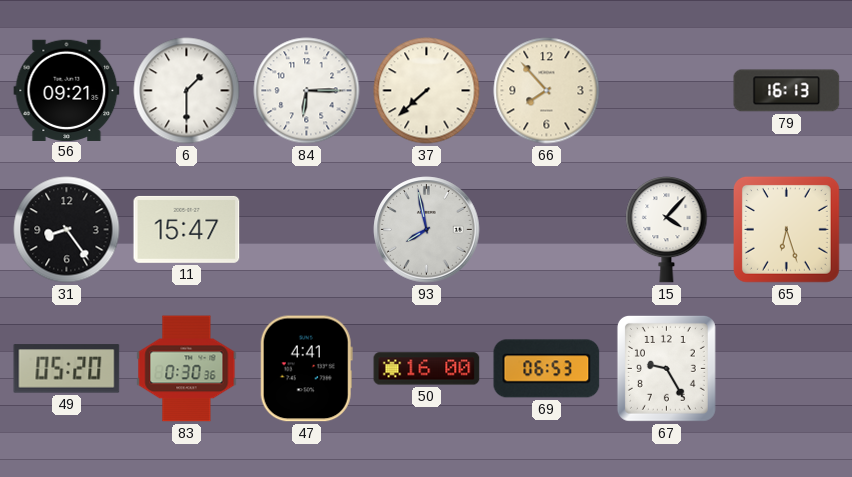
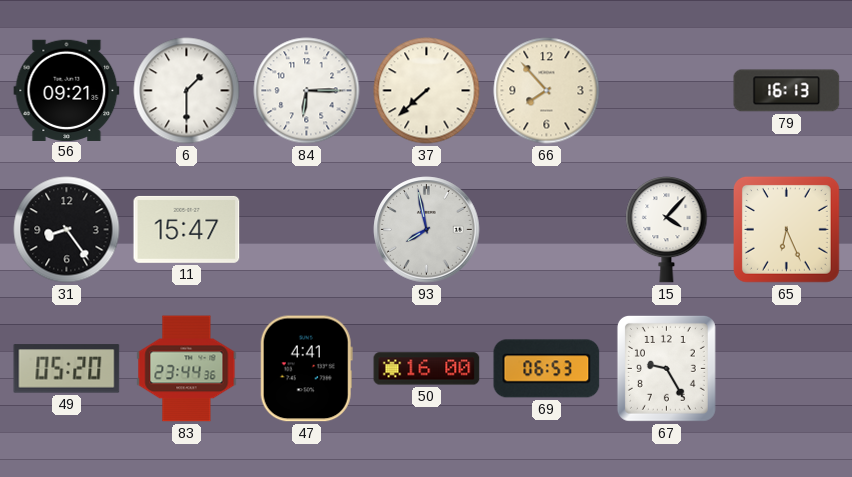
65: 6:27 -> 6:26 (786, 229)
83: 0:30 -> 23:44 (187, 369)
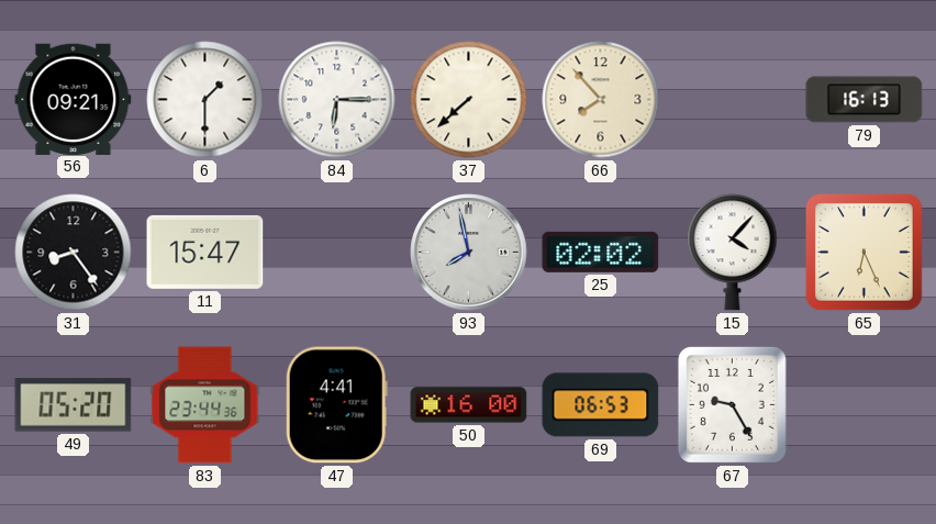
25: none -> 02:02 (601, 252)
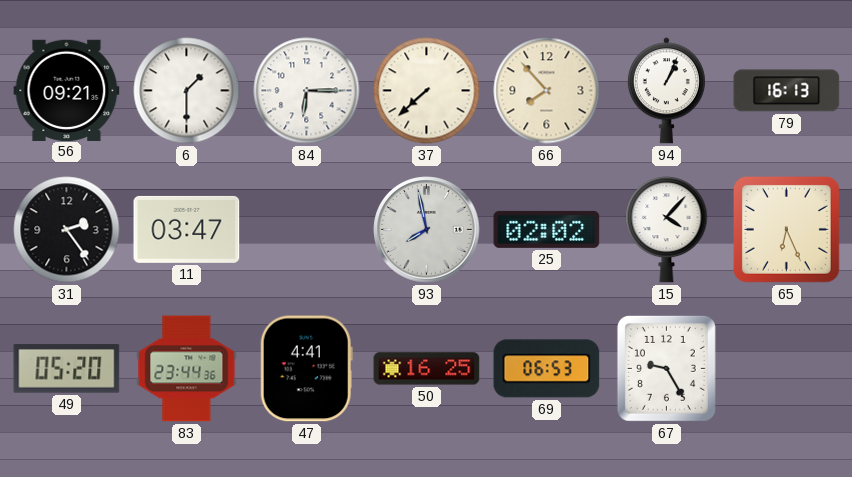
94: none -> 1:04 (666, 91)
31: 8:24 -> 2:24 (67, 230)
11: 15:47 -> 03:47 (187, 229)
50: 16:00 -> 16:25 (427, 369)
